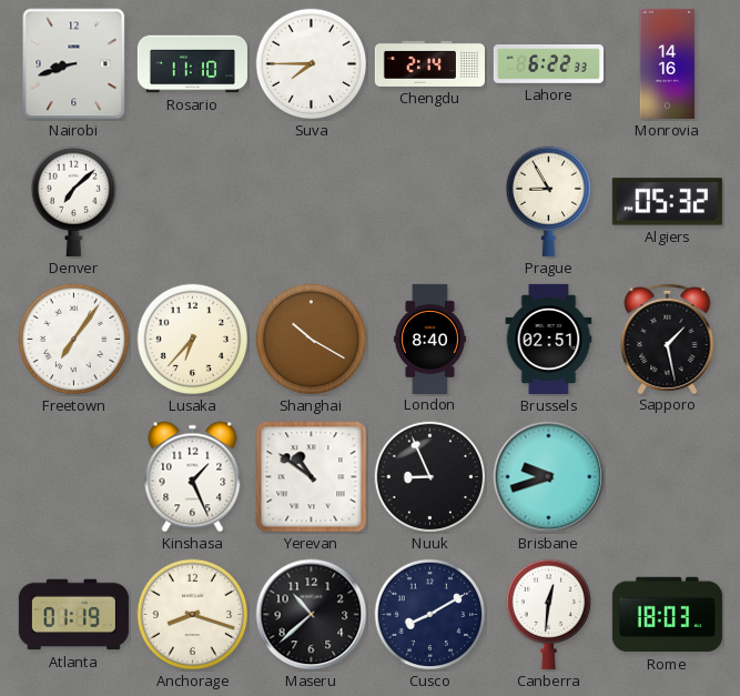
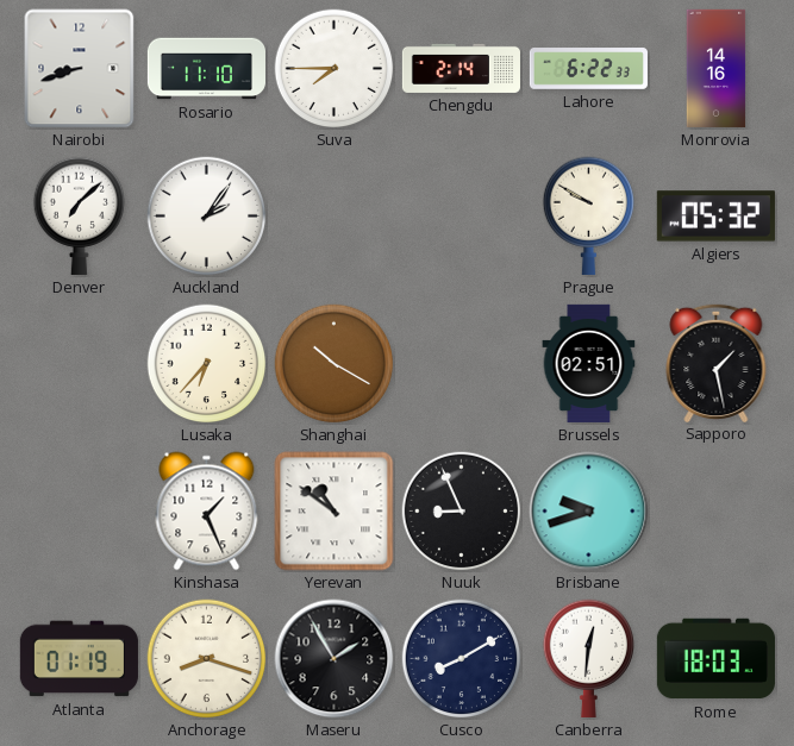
Auckland: none -> 2:06 (207, 217)
Prague: 8:55 -> 9:50 (588, 215)
Freetown: 7:06 -> none (74, 340)
London: 8:40 -> none (429, 339)
Maseru: 10:38 -> 1:55 (335, 659)
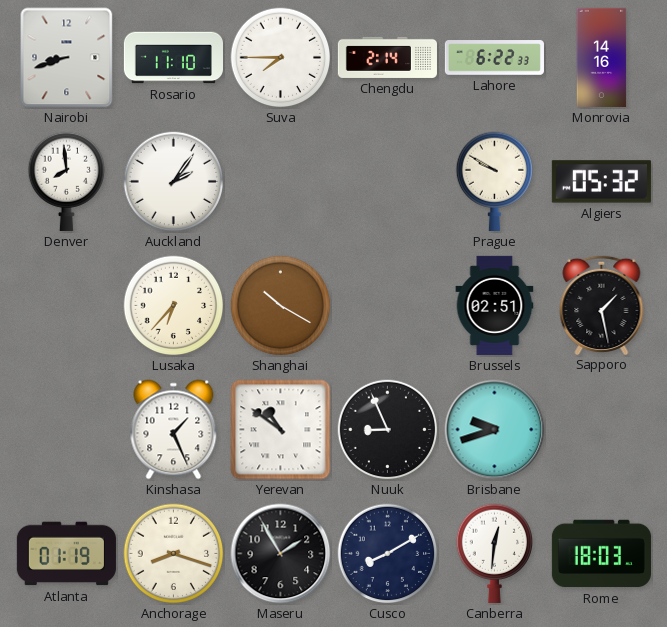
Denver: 7:08 -> 7:59 (66, 181)
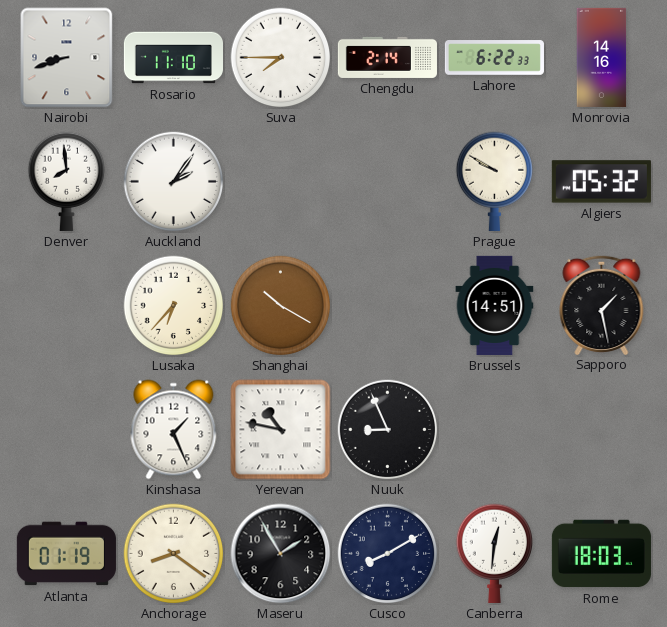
Brussels: 02:51 -> 14:51 (495, 305)
Yerevan: 10:51 -> 10:47 (281, 430)
Brisbane: 9:42 -> none (495, 430)
Anchorage: 8:18 -> 8:21 (174, 554)
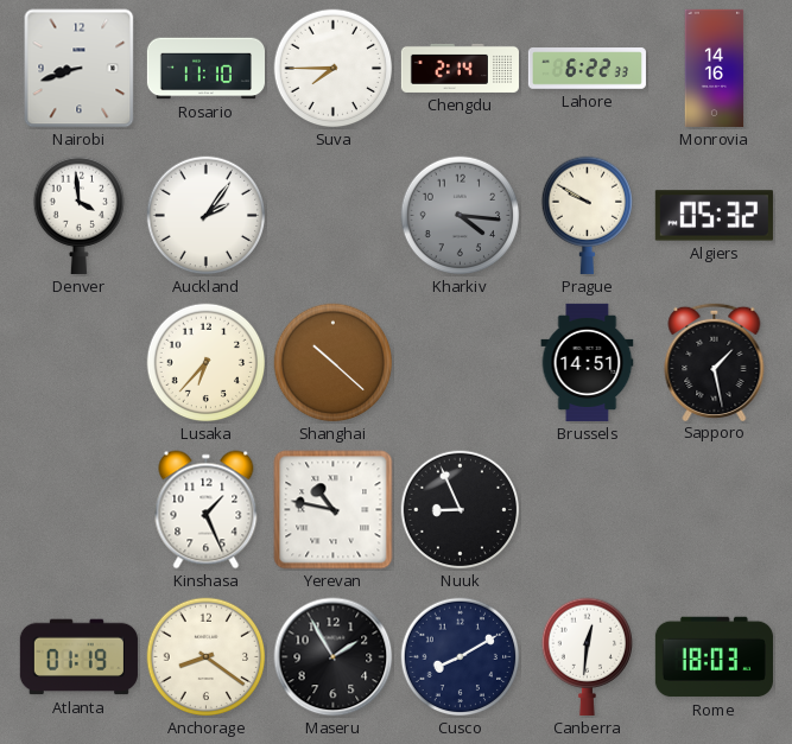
Denver: 7:59 -> 3:59 (78, 215)
Kharkiv: none -> 4:16 (461, 216)
Shanghai: 10:20 -> 10:22 (334, 363)
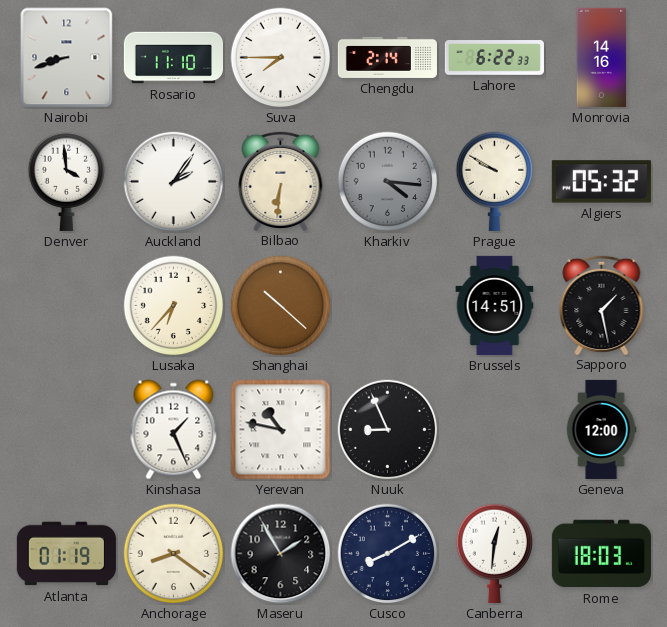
Bilbao: none -> 6:31 (281, 180)
Geneva: none -> 12:00 (601, 429)
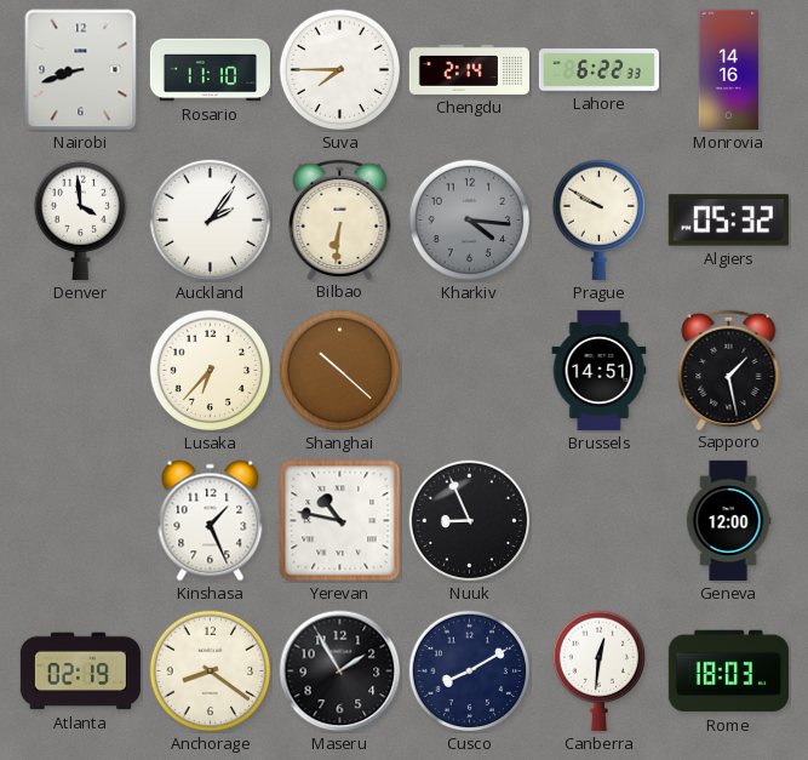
Atlanta: 01:19 -> 02:19 (80, 672)
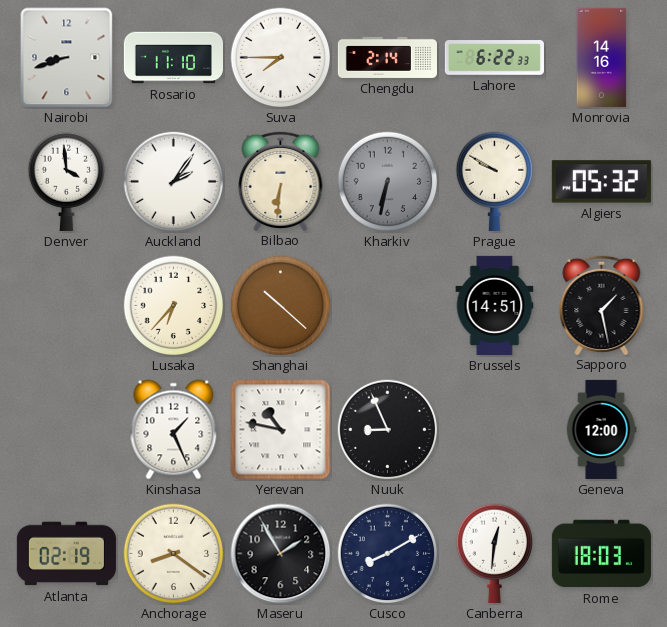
Kharkiv: 4:16 -> 6:32 (388, 182)
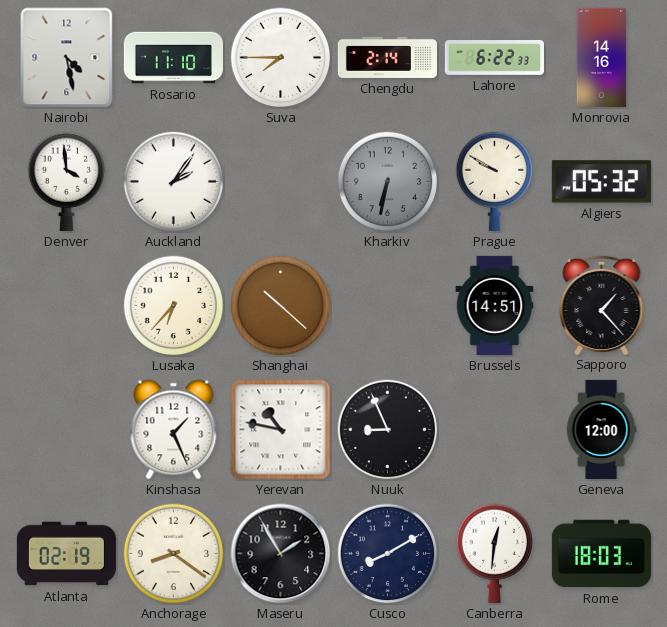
Nairobi: 8:42 -> 4:28 (67, 58)
Bilbao: 6:31 -> none (281, 180)
Sapporo: 1:28 -> 1:23 (602, 304)
